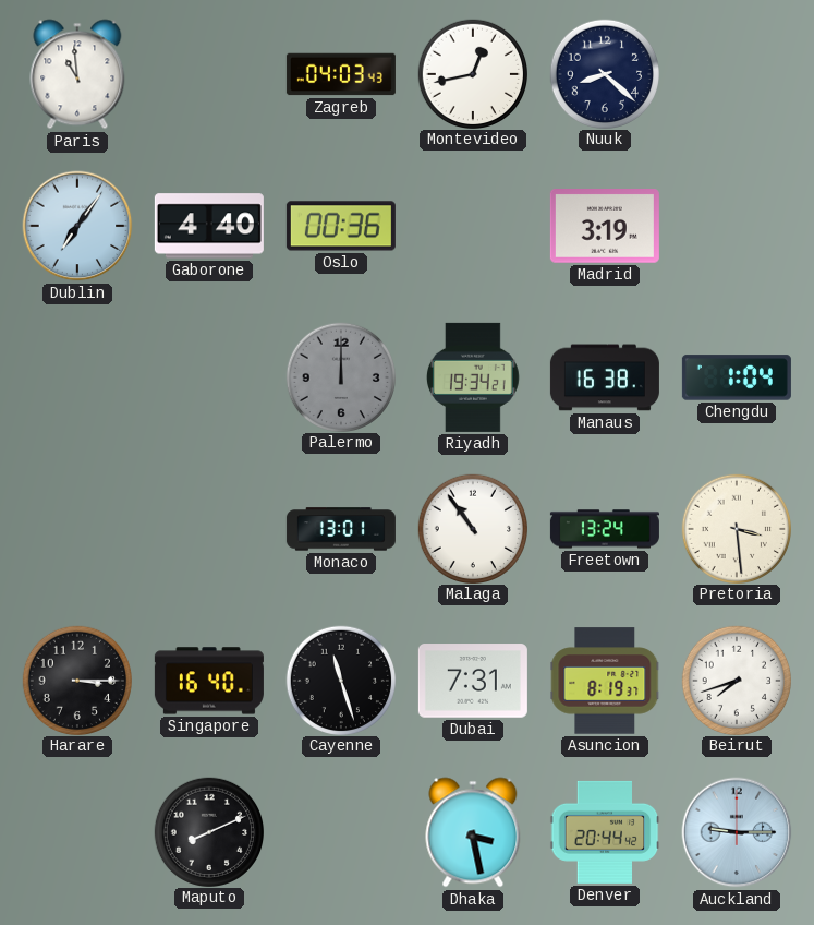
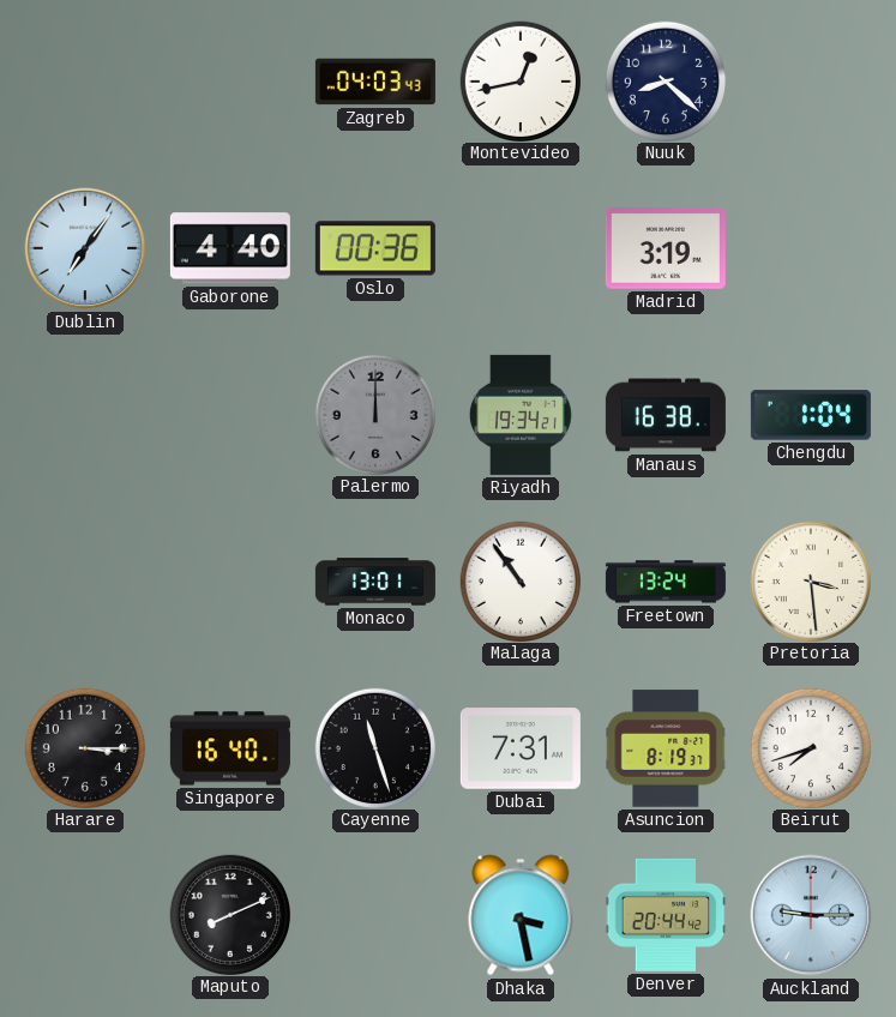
Paris: 10:59 -> none (77, 74)
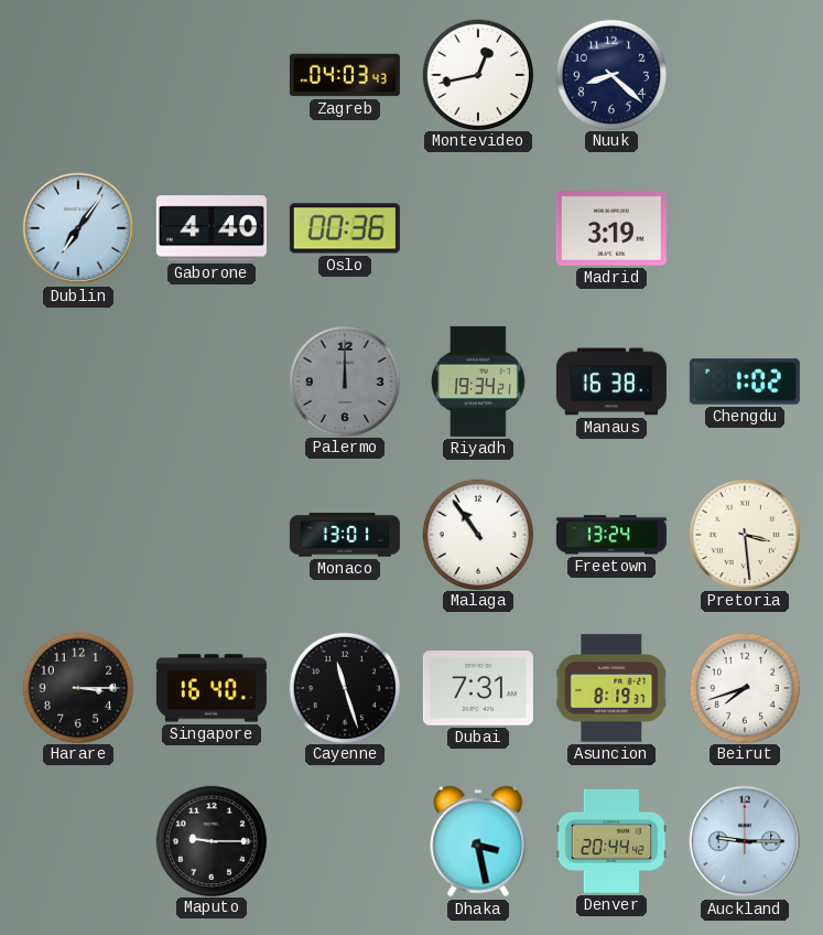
Chengdu: 1:04 -> 1:02 (745, 381)
Maputo: 8:11 -> 9:15 (210, 840)
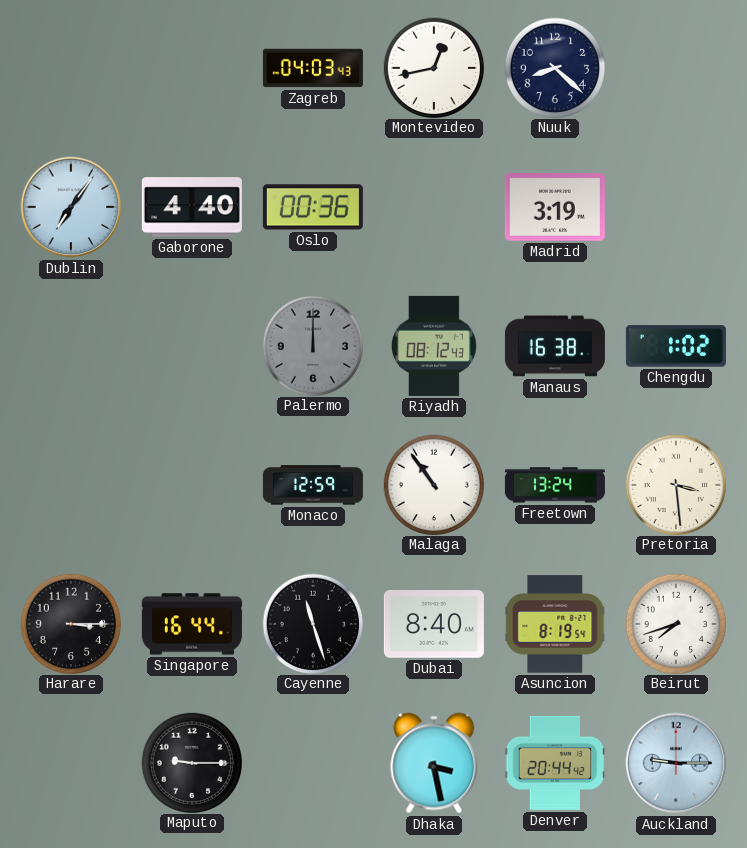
Riyadh: 19:34 -> 08:12 (434, 346)
Monaco: 13:01 -> 12:59 (313, 485)
Singapore: 16:40 -> 16:44 (192, 624)
Dubai: 7:31 -> 8:40 (434, 624)
Asuncion: 8:19:37 -> 8:19:54 (555, 624)
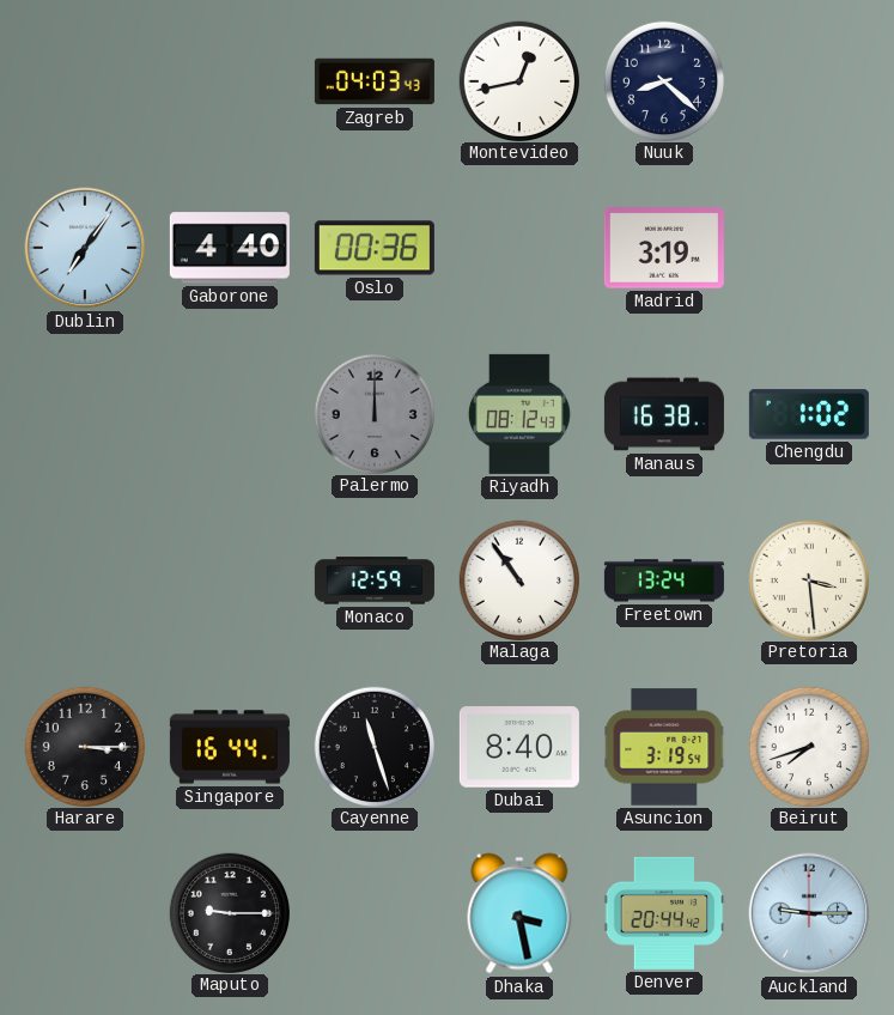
Asuncion: 8:19 -> 3:19 (664, 747)
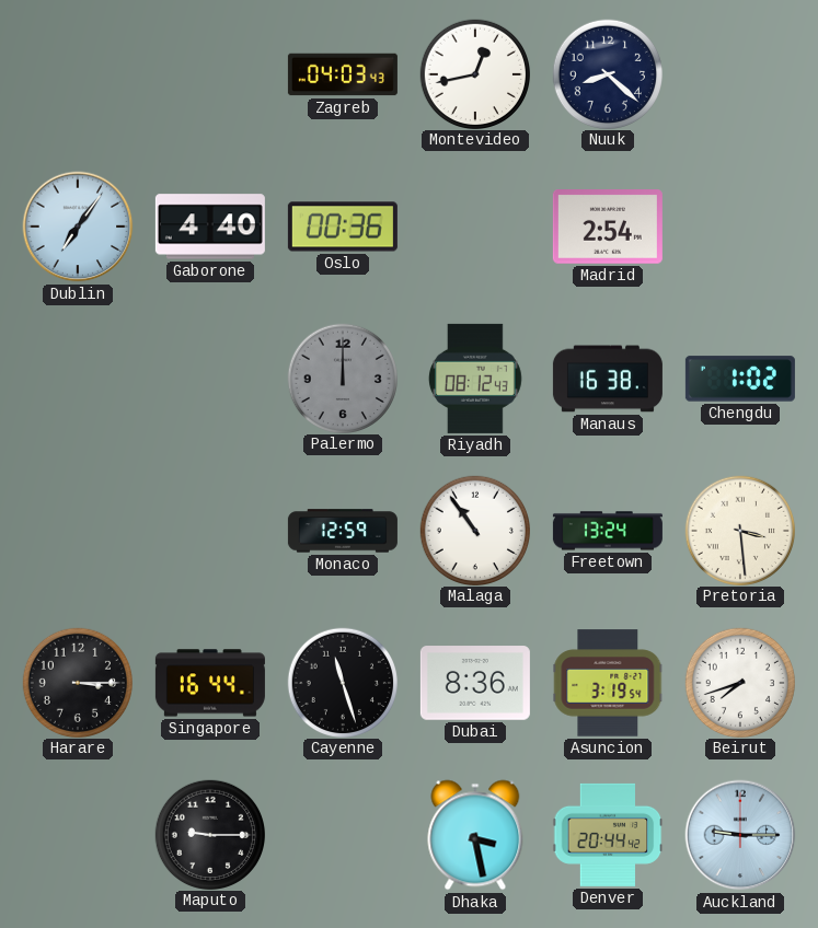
Madrid: 3:19 -> 2:54 (608, 228)
Dubai: 8:40 -> 8:36 (475, 683)
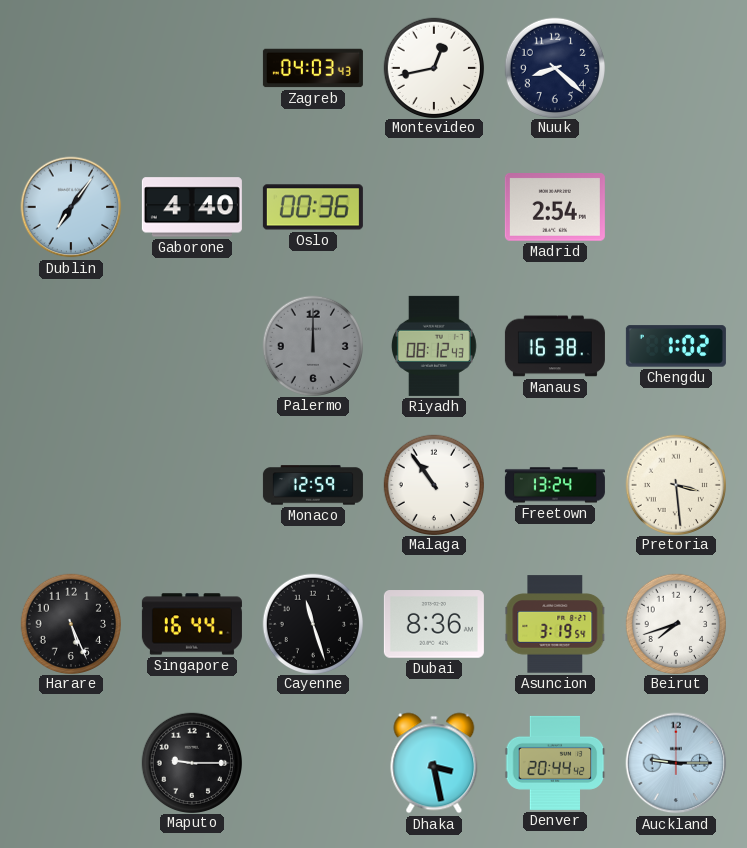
Harare: 3:15 -> 5:26 (70, 623)
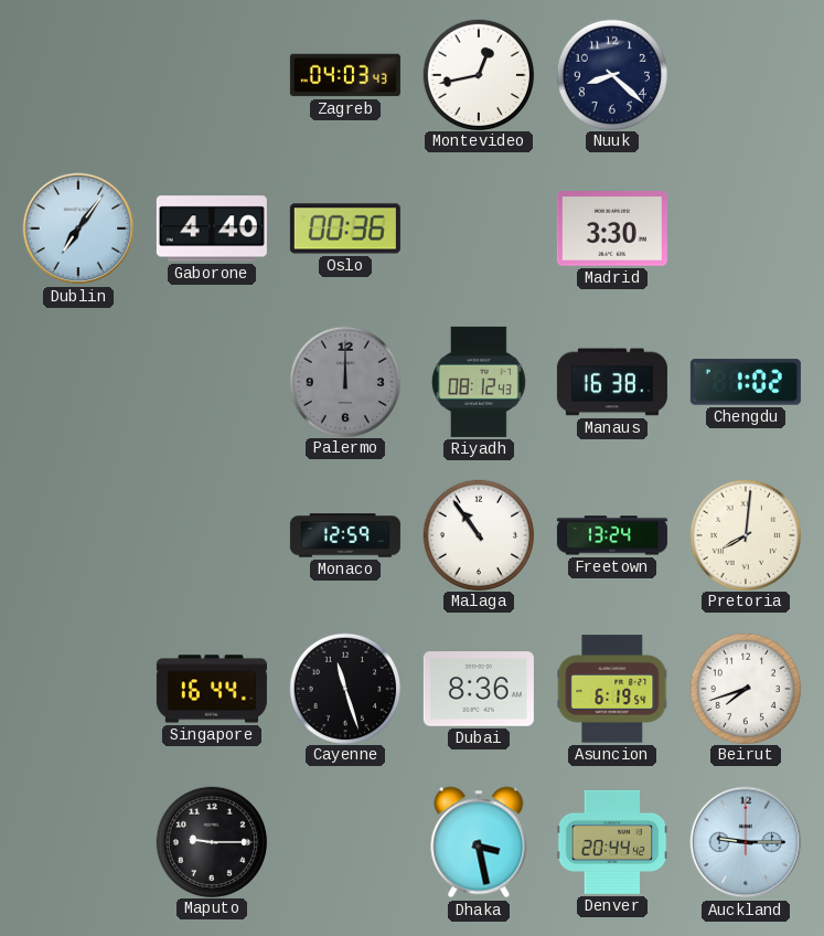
Madrid: 2:54 -> 3:30 (612, 230)
Pretoria: 3:29 -> 8:01 (745, 534)
Harare: 5:26 -> none (70, 623)
Asuncion: 3:19 -> 6:19 (612, 689)
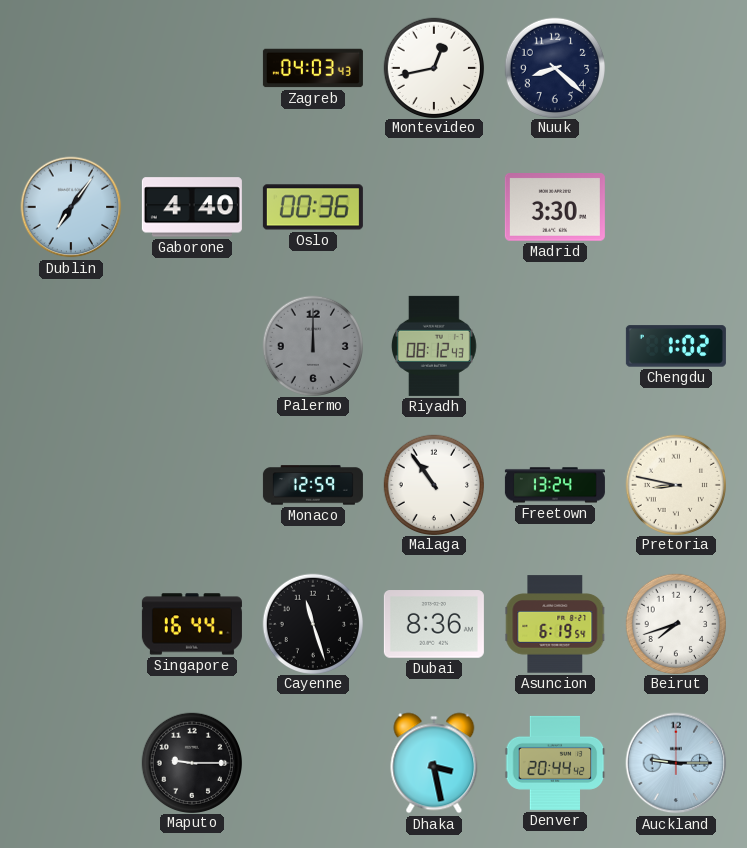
Manaus: 16:38 -> none (612, 382)
Pretoria: 8:01 -> 8:47 (675, 484)
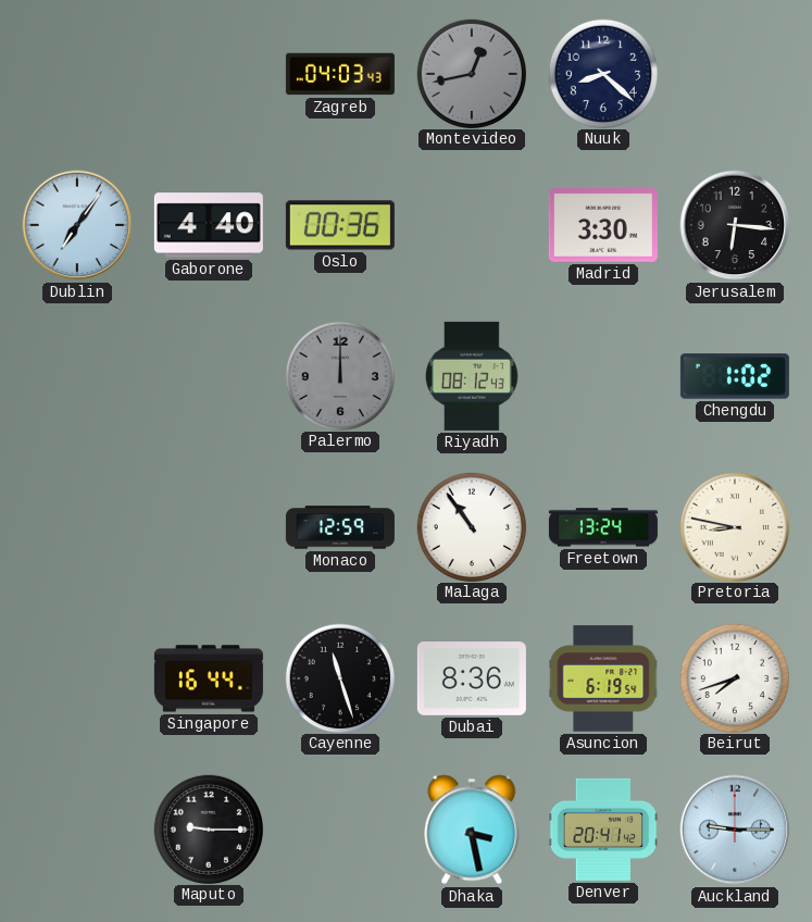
Montevideo dial: white -> grey (471, 73)
Jerusalem: none -> 6:16 (735, 225)
Denver: 20:44 -> 20:41 (603, 830)
